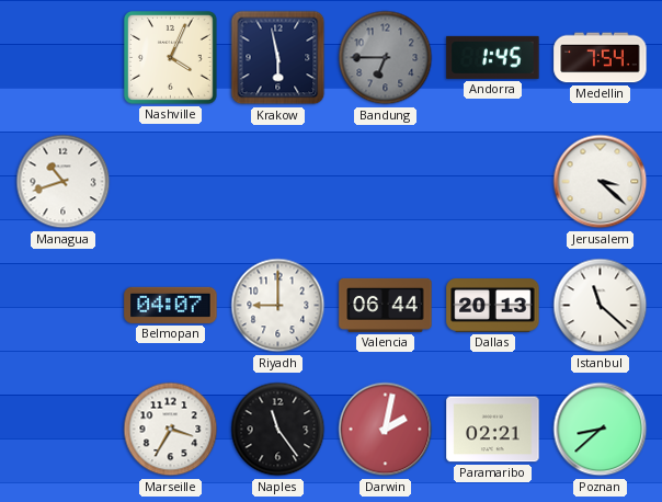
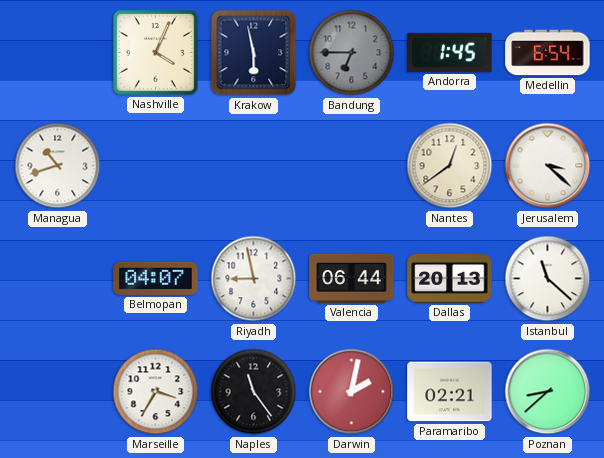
Medellin: 7:54 -> 6:54 (548, 53)
Nantes: none -> 12:39 (450, 166)
Riyadh: 9:00 -> 8:58 (254, 279)
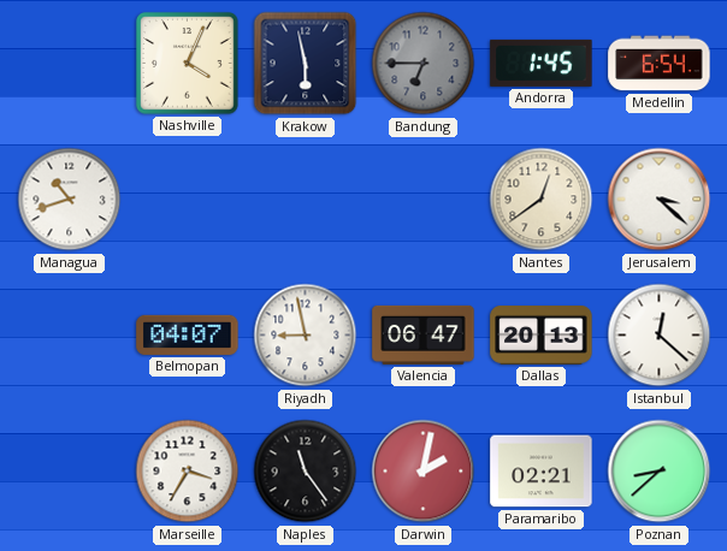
Valencia: 06:44 -> 06:47 (424, 334)
Istanbul: 11:22 -> 12:22 (660, 336)
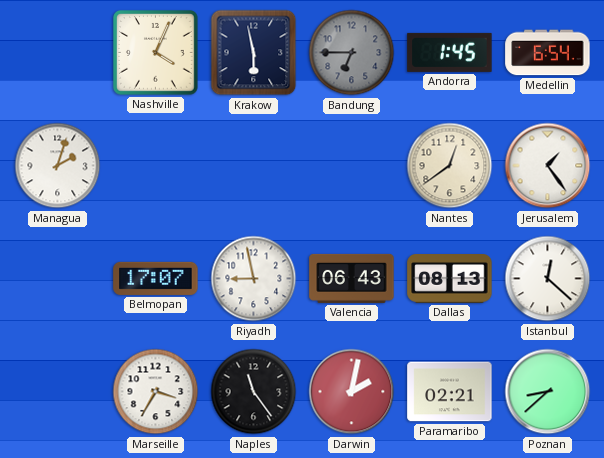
Managua: 10:42 -> 2:03 (58, 166)
Jerusalem: 3:22 -> 1:24 (548, 166)
Belmopan: 04:07 -> 17:07 (156, 278)
Valencia: 06:47 -> 06:43 (352, 278)
Dallas: 20:13 -> 08:13 (450, 279)
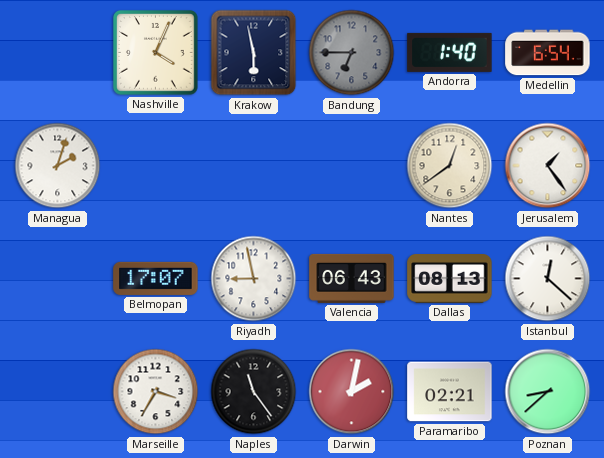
Andorra: 1:45 -> 1:40 (450, 52)
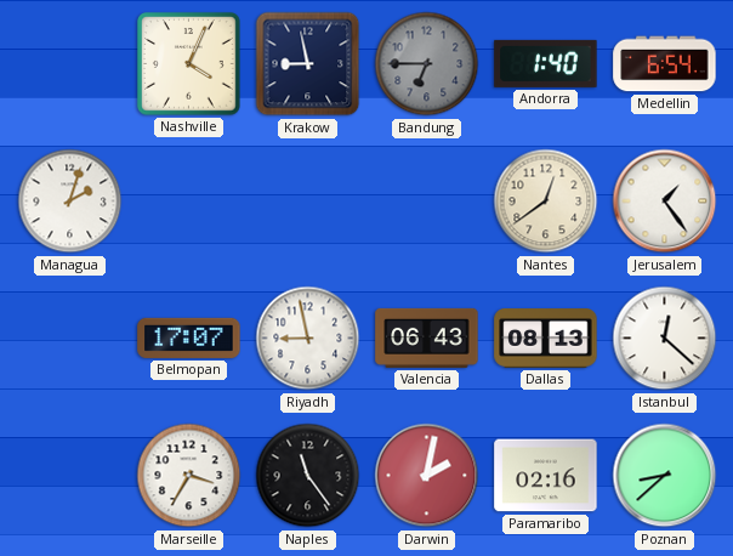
Krakow: 5:58 -> 8:58 (308, 64)
Paramaribo: 02:21 -> 02:16 (546, 476)
